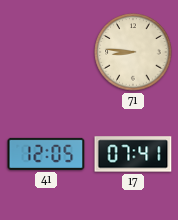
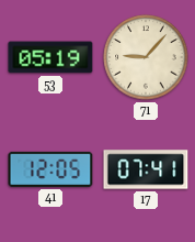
53: none -> 05:19 (50, 57)
71: 8:46 -> 9:07 (146, 57)
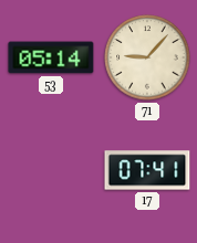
53: 05:19 -> 05:14 (51, 57)
41: 12:05 -> none (50, 169)
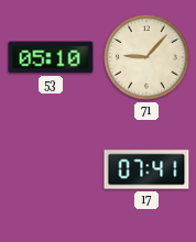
53: 05:14 -> 05:10 (51, 57)
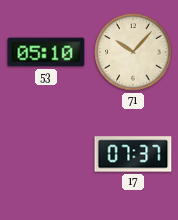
71: 9:07 -> 10:07 (133, 52)
17: 07:41 -> 07:37 (133, 154)
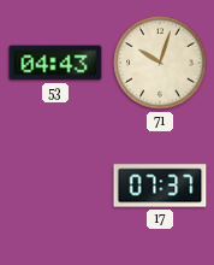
53: 05:10 -> 04:43 (55, 63)
71: 10:07 -> 10:03 (160, 63)
